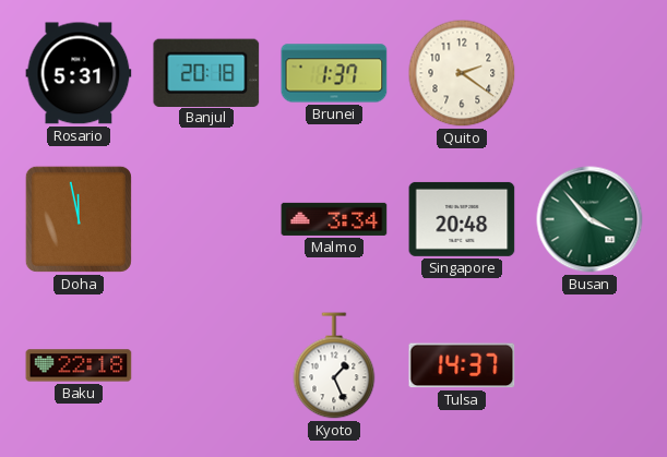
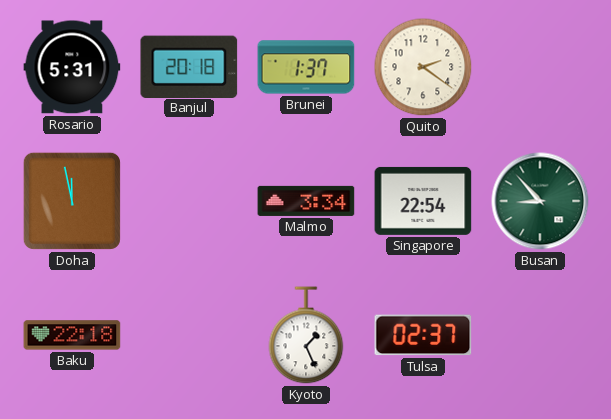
Singapore: 20:48 -> 22:54 (423, 201)
Busan: 3:53 -> 8:53 (540, 201)
Tulsa: 14:37 -> 02:37 (423, 335)
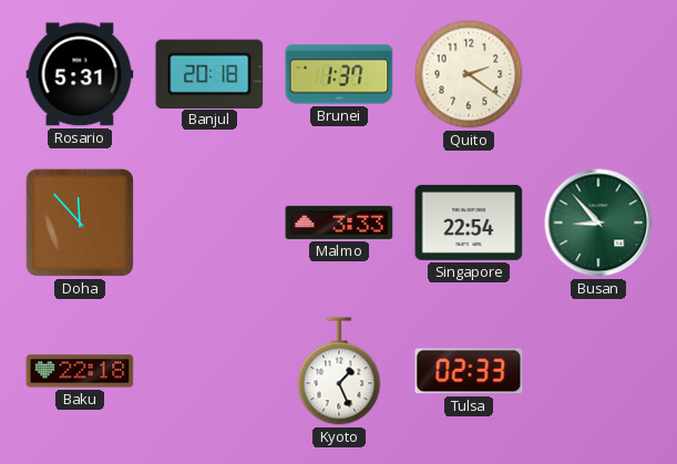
Doha: 11:58 -> 11:53 (80, 223)
Malmo: 3:34 -> 3:33 (339, 223)
Tulsa: 02:37 -> 02:33 (469, 371)
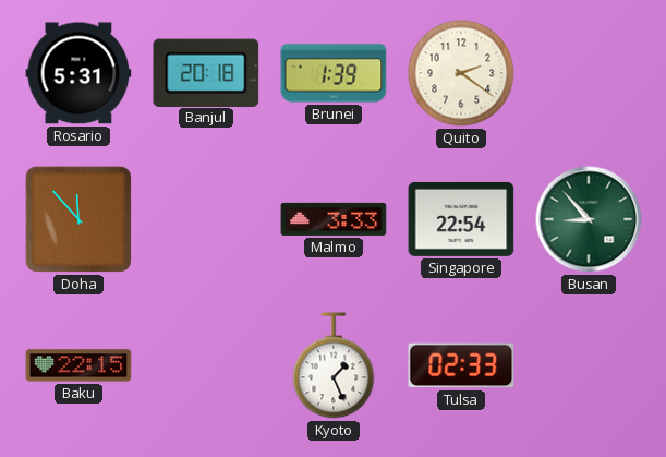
Brunei: 1:37 -> 1:39 (334, 73)
Baku: 22:18 -> 22:15 (78, 365)
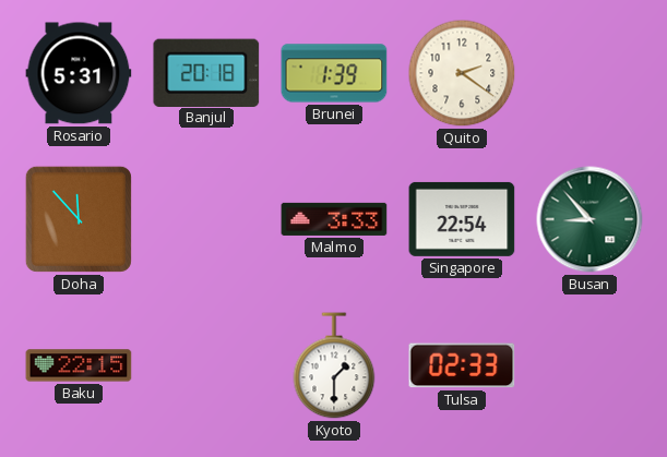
Kyoto: 1:26 -> 1:30 (334, 365)
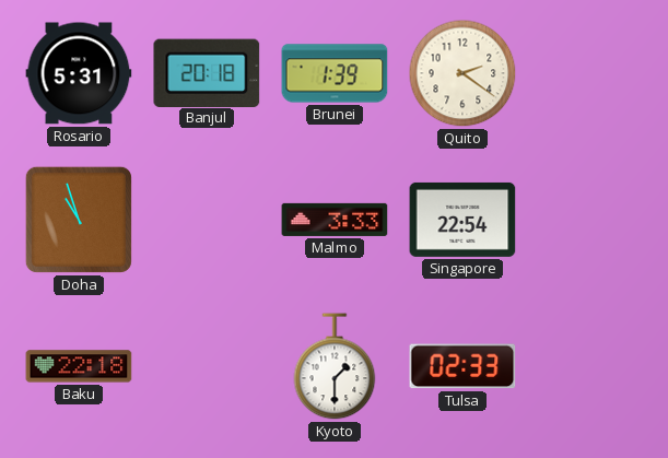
Doha: 11:53 -> 10:57 (79, 220)
Busan: 8:53 -> none (589, 219)
Baku: 22:15 -> 22:18 (79, 366)
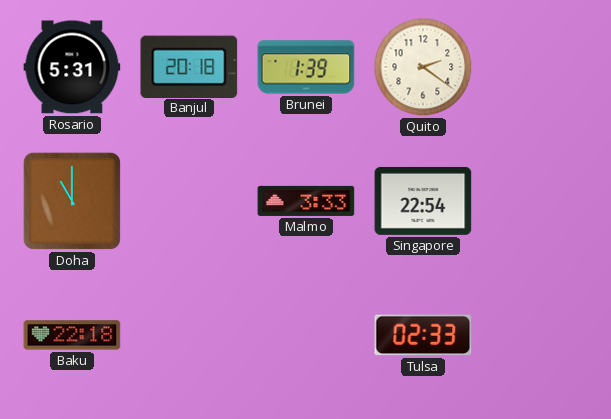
Doha: 10:57 -> 11:00 (72, 201)
Kyoto: 1:30 -> none (335, 366)
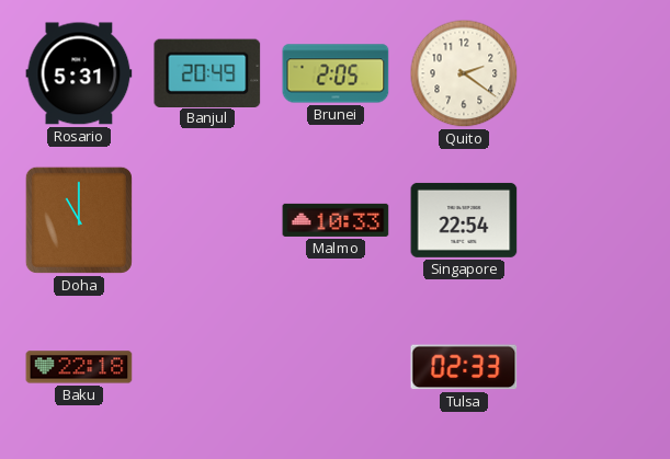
Banjul: 20:18 -> 20:49 (207, 72)
Brunei: 1:39 -> 2:05 (336, 73)
Malmo: 3:33 -> 10:33 (336, 220)
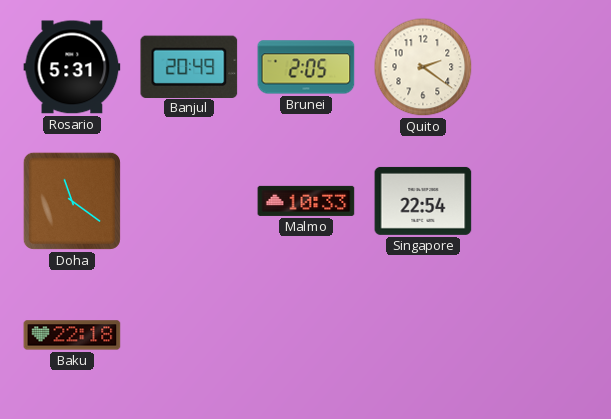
Doha: 11:00 -> 11:21 (72, 201)
Tulsa: 02:33 -> none (464, 367)
